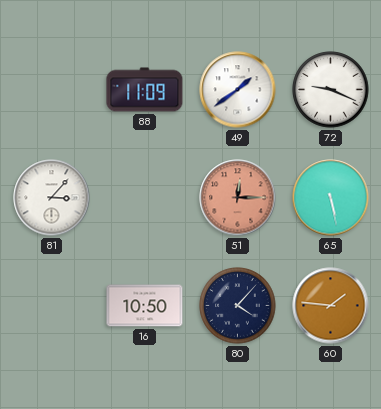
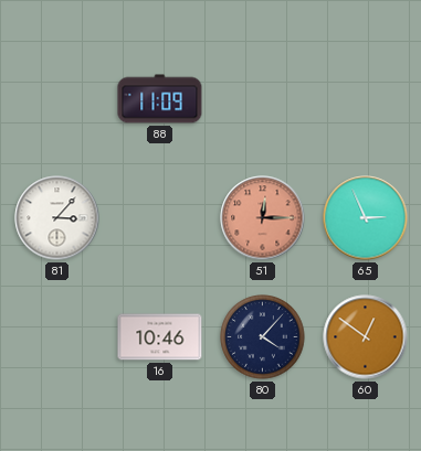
49: 1:39 -> none (238, 90)
72: 9:19 -> none (331, 90)
65: 5:28 -> 2:56 (366, 218)
16: 10:50 -> 10:46 (160, 337)
60: 1:46 -> 12:51 (366, 337)
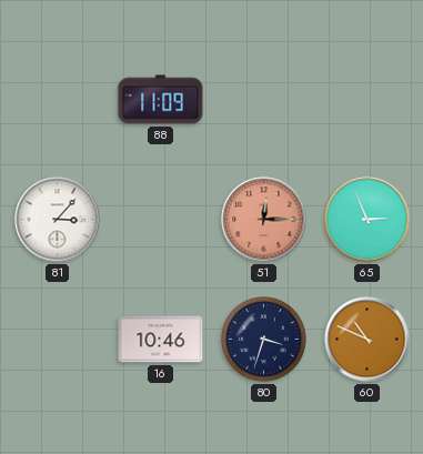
80: 4:07 -> 3:33 (264, 340)
60: 12:51 -> 10:49 (367, 340)
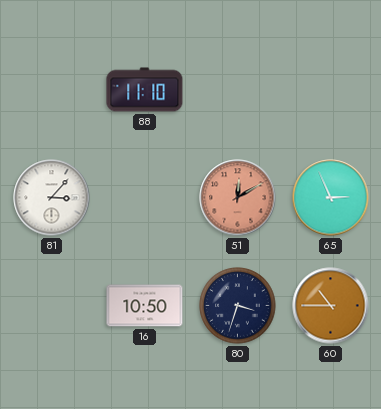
88: 11:09 -> 11:10 (145, 90)
51: 12:15 -> 12:10 (238, 198)
16: 10:46 -> 10:50 (145, 306)
60: 10:49 -> 10:45 (331, 306)
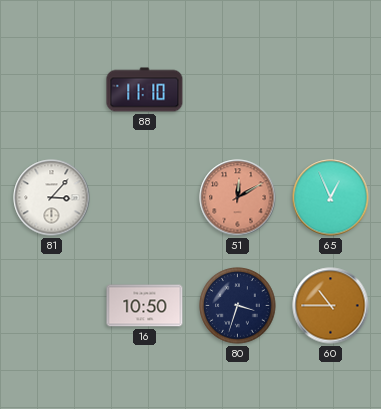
65: 2:56 -> 12:56 (331, 198)
